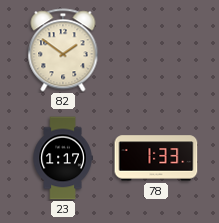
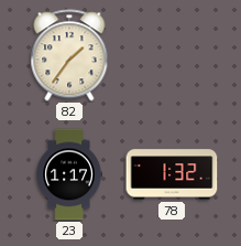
82: 1:51 -> 1:36 (69, 55)
78: 1:33 -> 1:32 (172, 174)
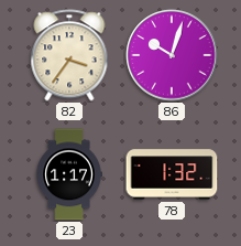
82: 1:36 -> 3:36 (69, 55)
86: none -> 10:03 (172, 55)
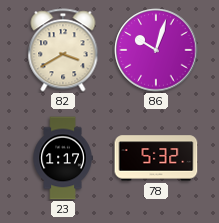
82: 3:36 -> 3:40 (63, 50)
78: 1:32 -> 5:32 (156, 158)
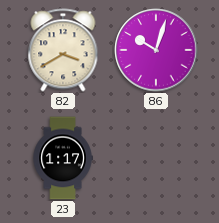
78: 5:32 -> none (156, 158)
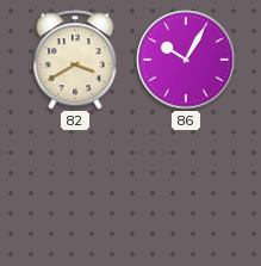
86: 10:03 -> 10:05 (186, 60)
23: 1:17 -> none (63, 158)
